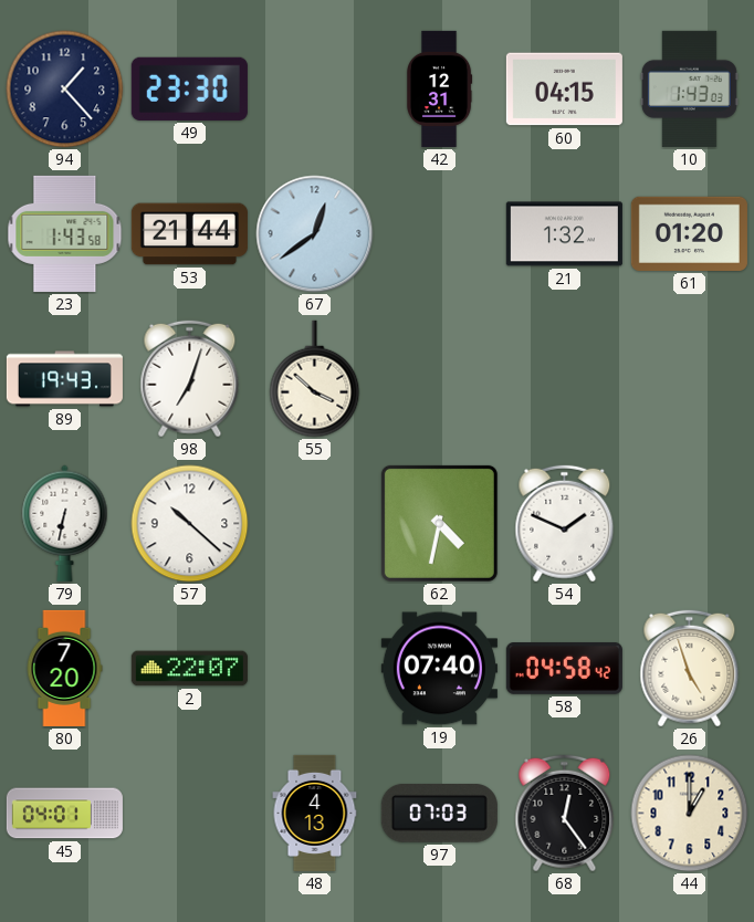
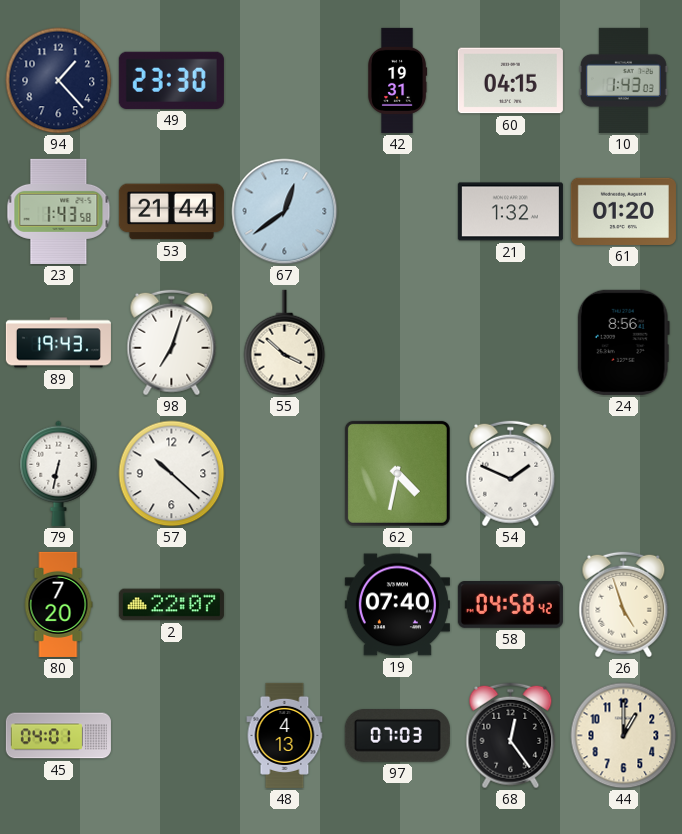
42: 12:31 -> 19:31 (398, 80)
24: none -> 8:56 (623, 342)
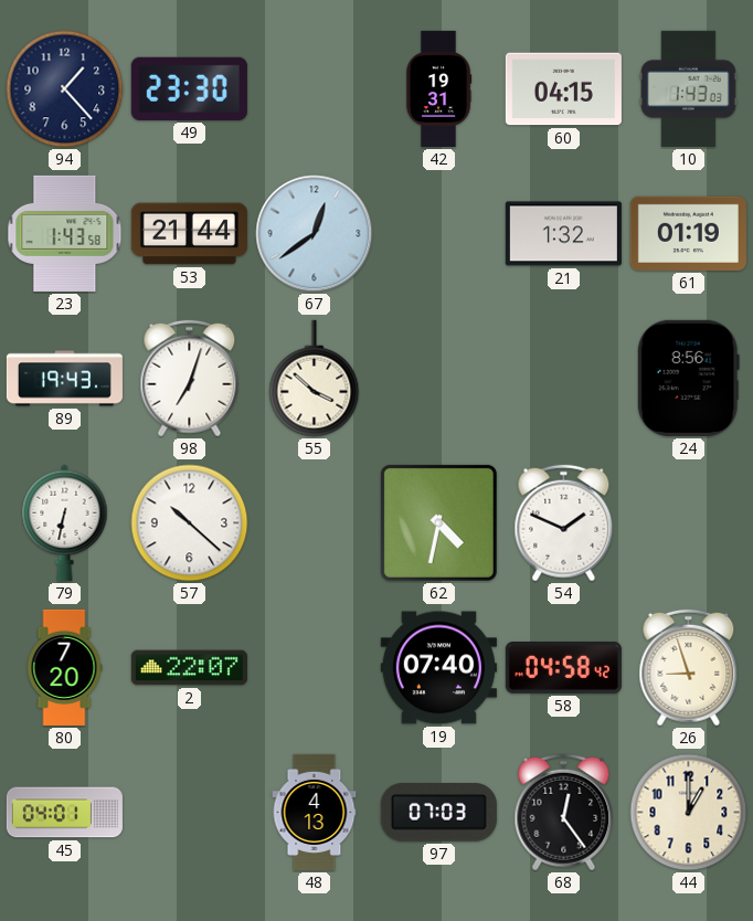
61: 01:20 -> 01:19 (688, 233)
26: 4:57 -> 8:57 (689, 668)
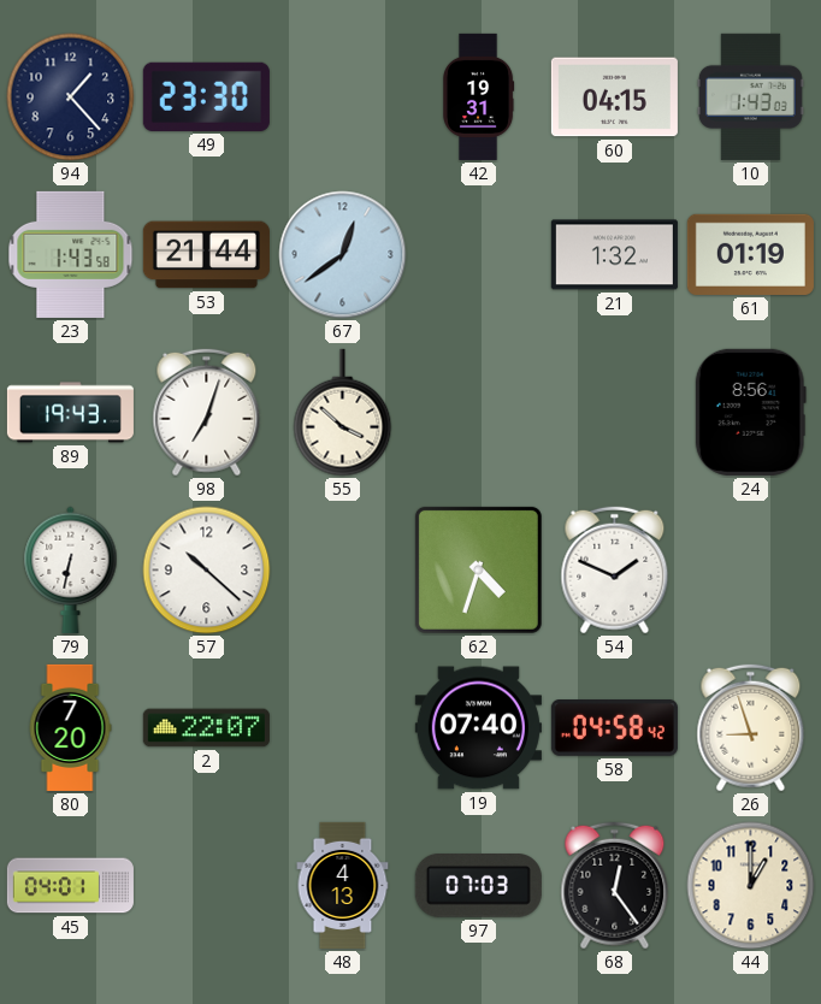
62: 4:32 -> 4:33 (478, 569)
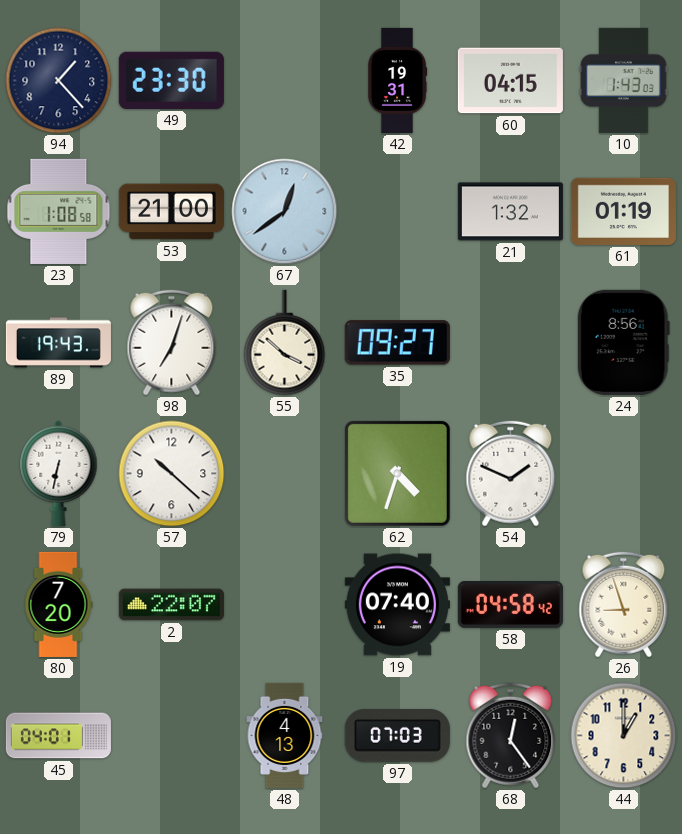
23: 1:43 -> 1:08 (59, 211)
53: 21:44 -> 21:00 (171, 212)
35: none -> 09:27 (397, 343)
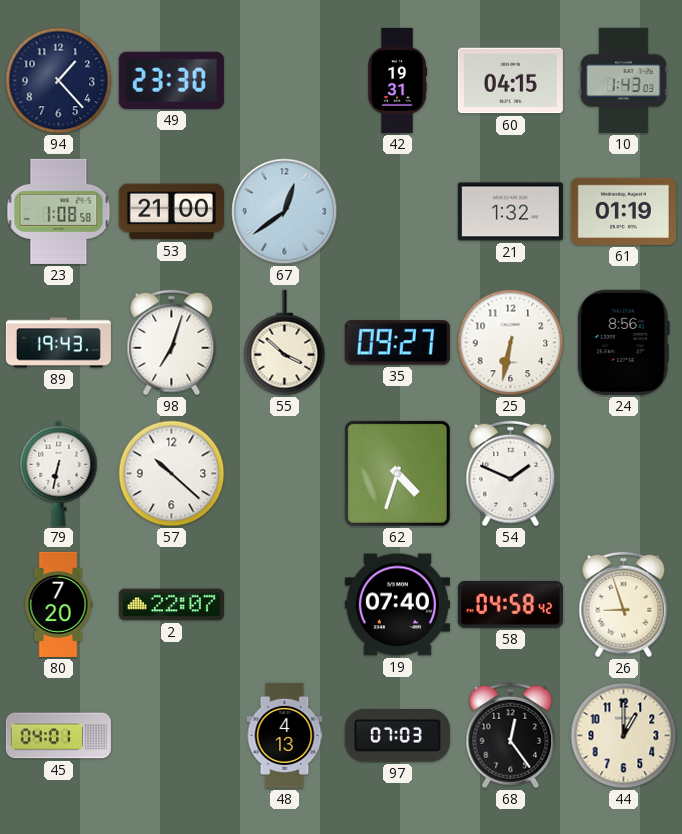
25: none -> 6:32 (511, 343)
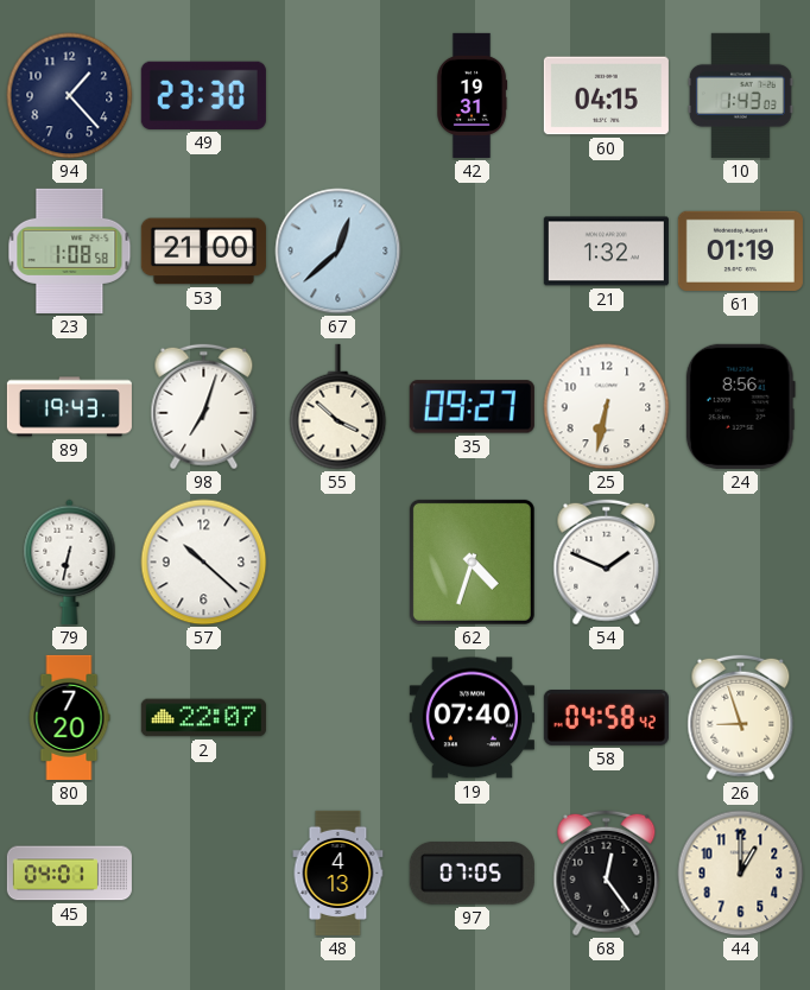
67: 12:39 -> 12:38 (338, 252)
97: 07:03 -> 07:05 (472, 874)
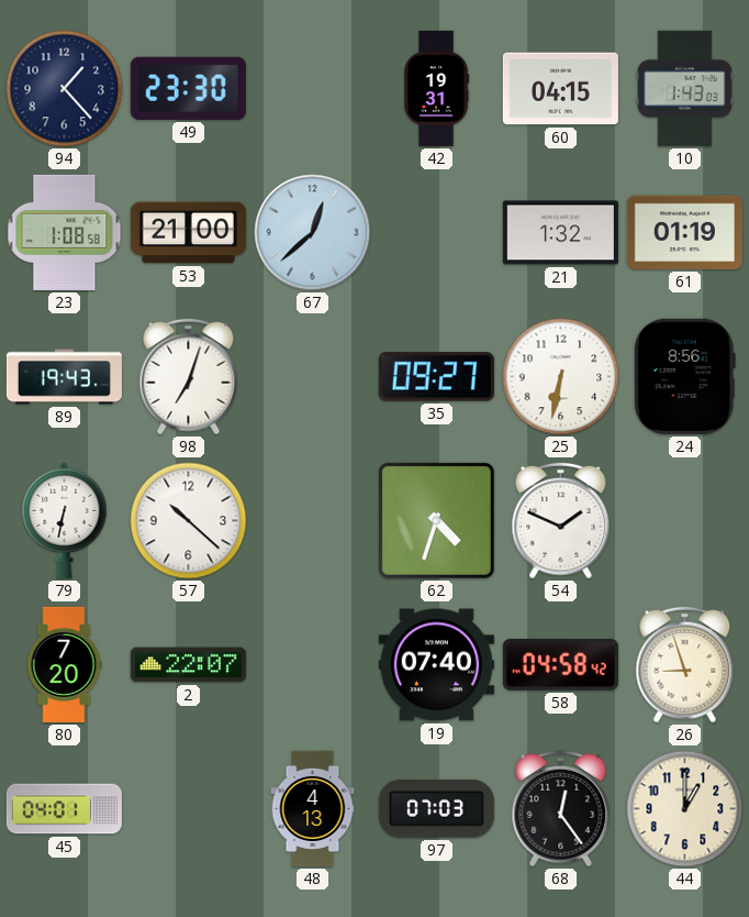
55: 3:52 -> none (338, 407)
97: 07:05 -> 07:03 (436, 809)
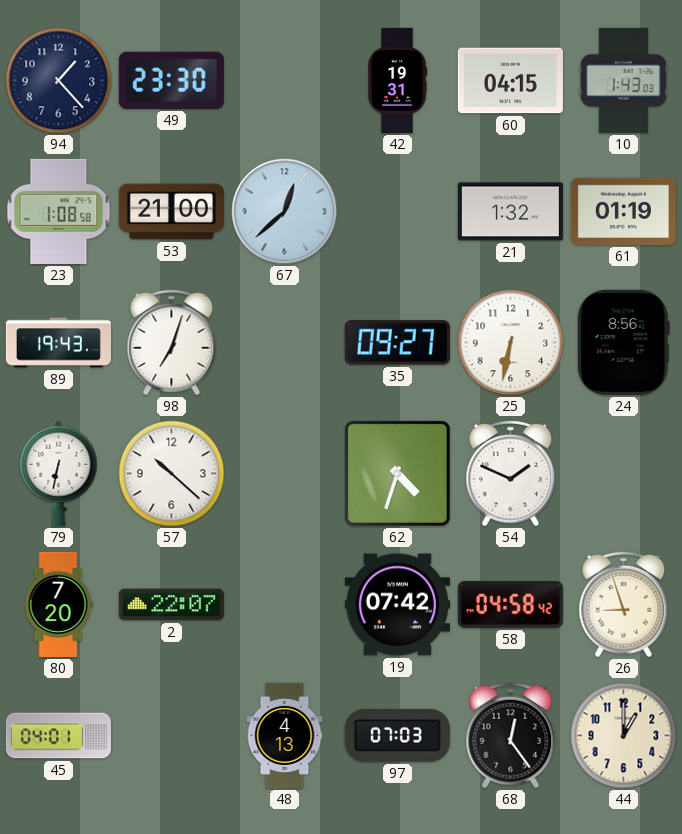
19: 07:40 -> 07:42 (397, 605)
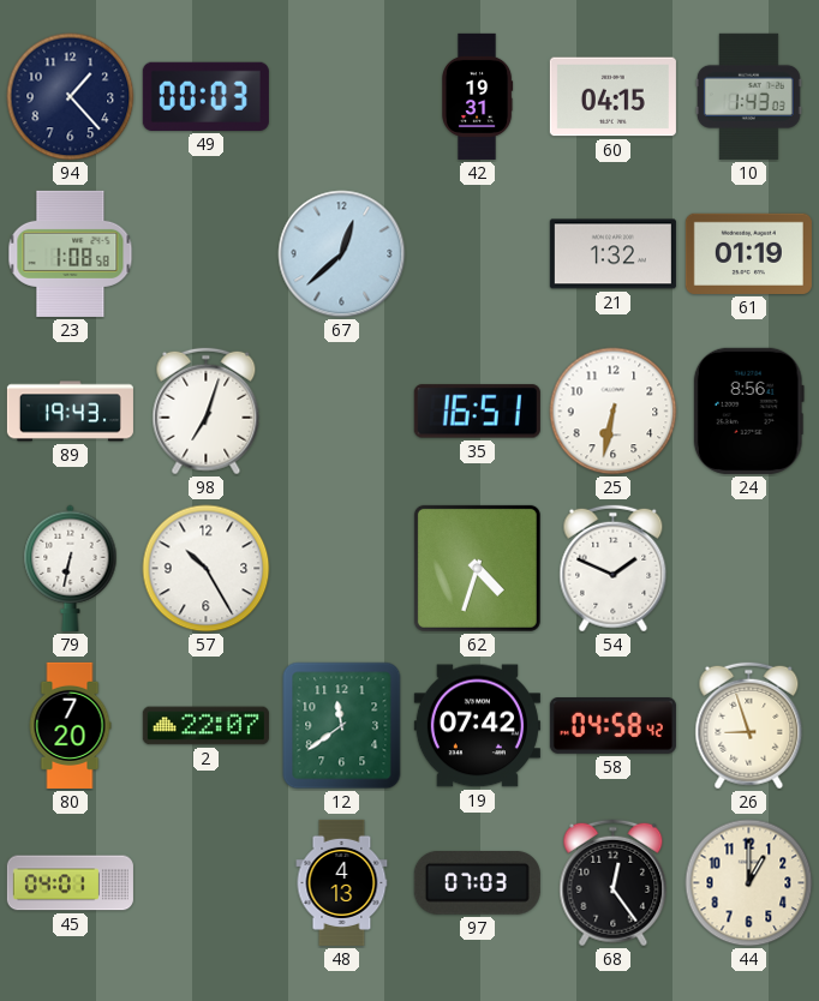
49: 23:30 -> 00:03 (205, 96)
53: 21:00 -> none (171, 212)
35: 09:27 -> 16:51 (477, 412)
57: 10:22 -> 10:25 (207, 569)
12: none -> 11:39 (342, 726)
